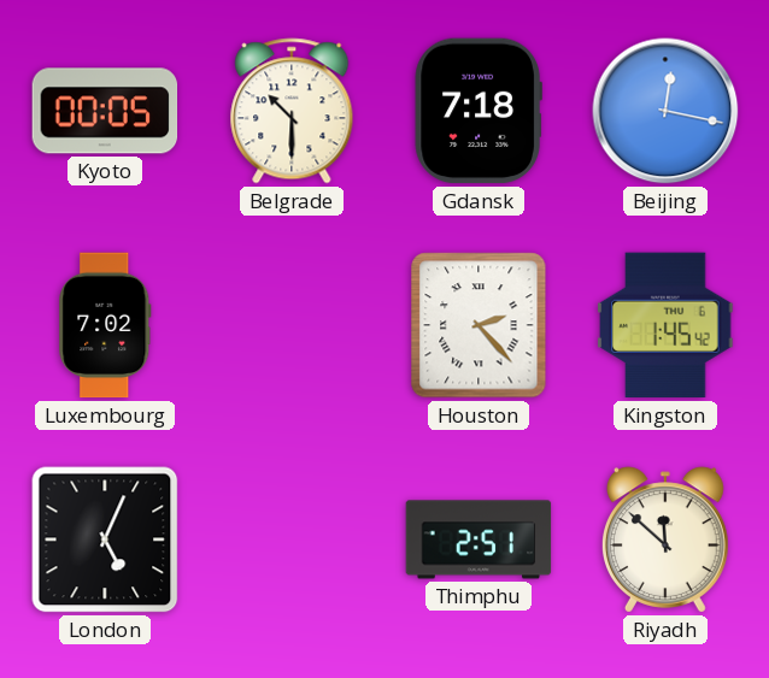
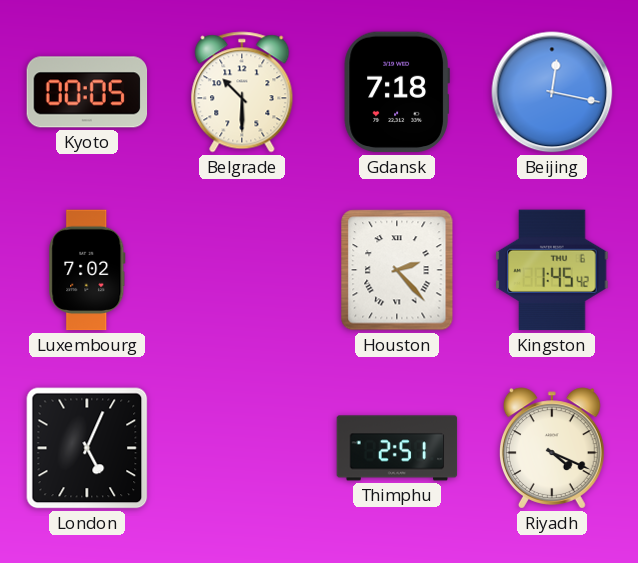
Riyadh: 11:52 -> 4:19 (552, 448)
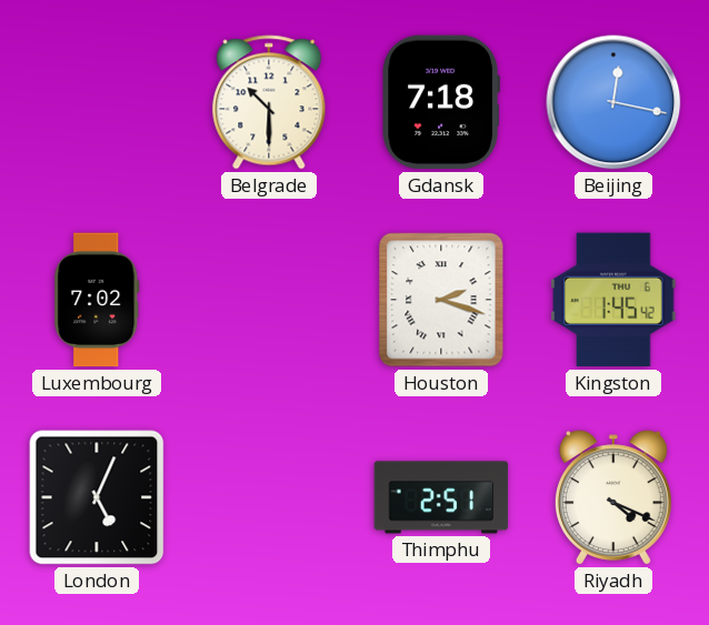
Kyoto: 00:05 -> none (87, 92)
Houston: 2:23 -> 2:18 (441, 300)
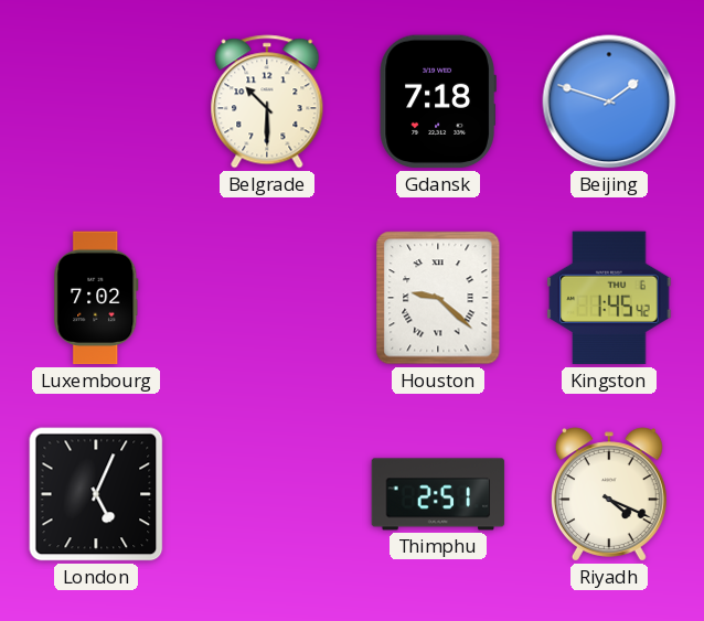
Beijing: 12:17 -> 1:48 (609, 101)
Houston: 2:18 -> 9:22 (438, 298)
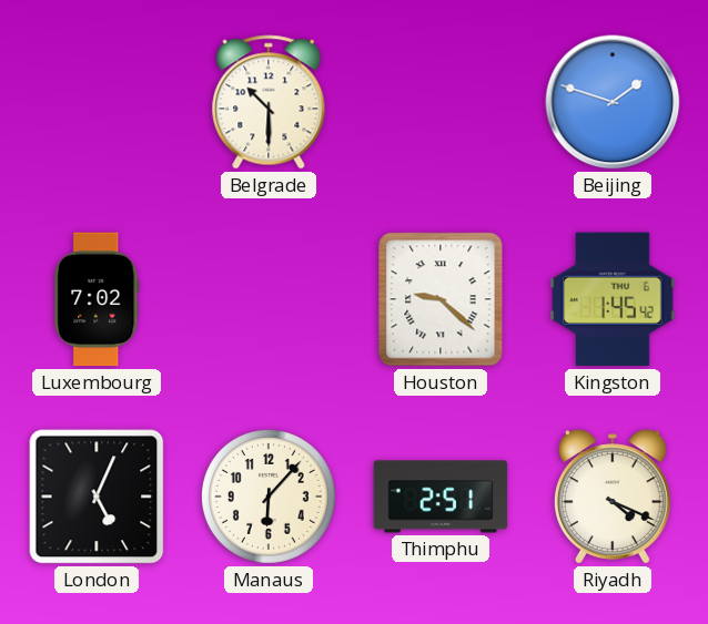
Gdansk: 7:18 -> none (438, 101)
Manaus: none -> 6:07 (269, 497)
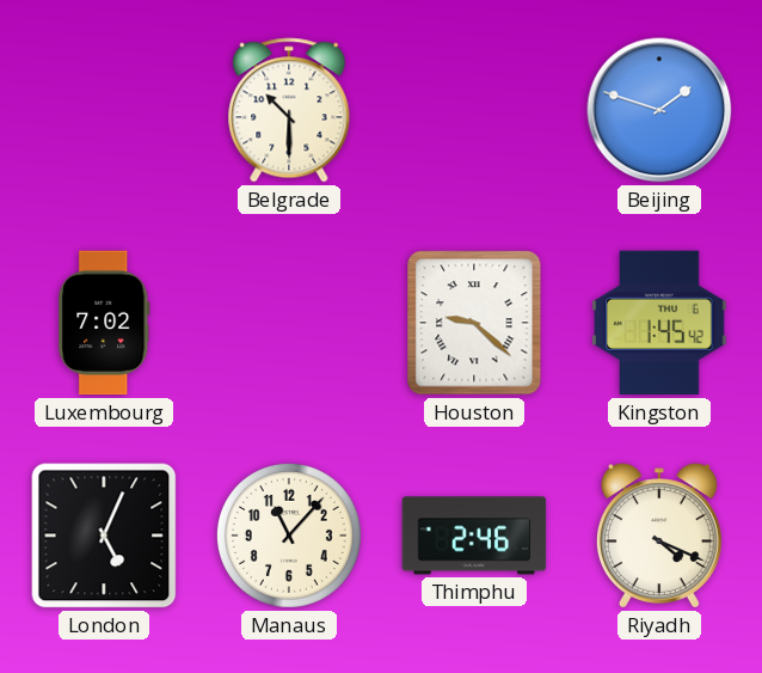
Manaus: 6:07 -> 11:07 (289, 536)
Thimphu: 2:51 -> 2:46 (474, 536)
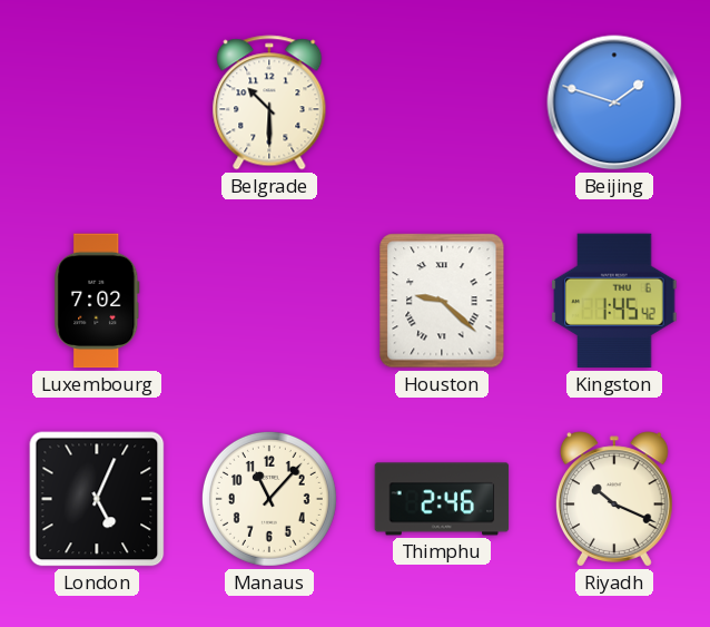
Riyadh: 4:19 -> 10:19 (614, 499)
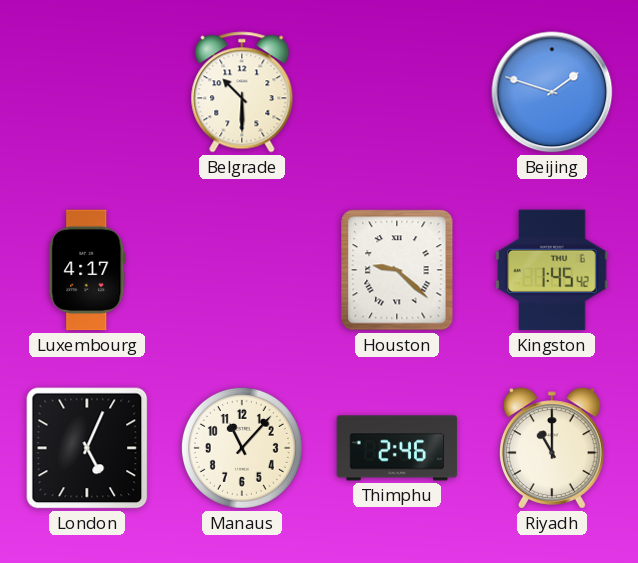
Luxembourg: 7:02 -> 4:17 (87, 270)
Riyadh: 10:19 -> 11:00 (552, 448)
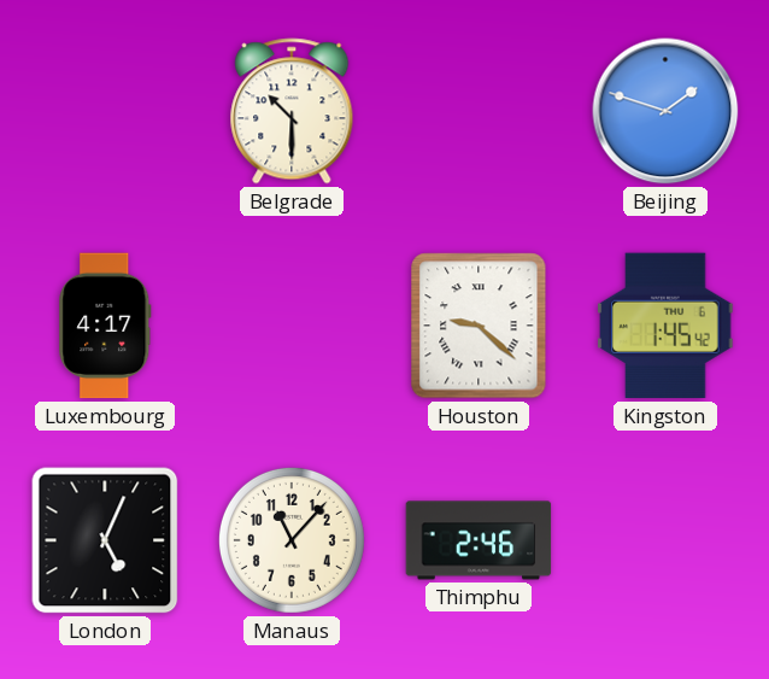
Riyadh: 11:00 -> none (552, 448)
